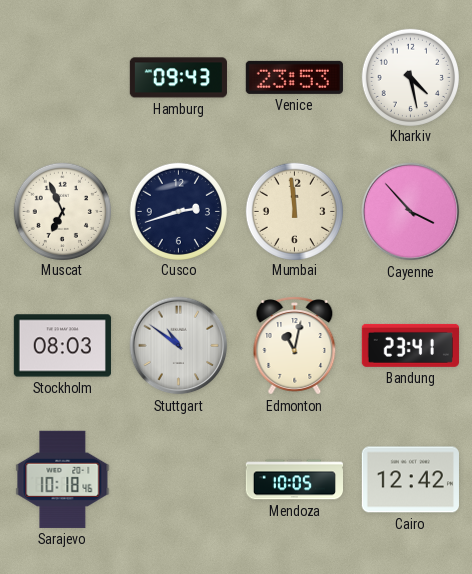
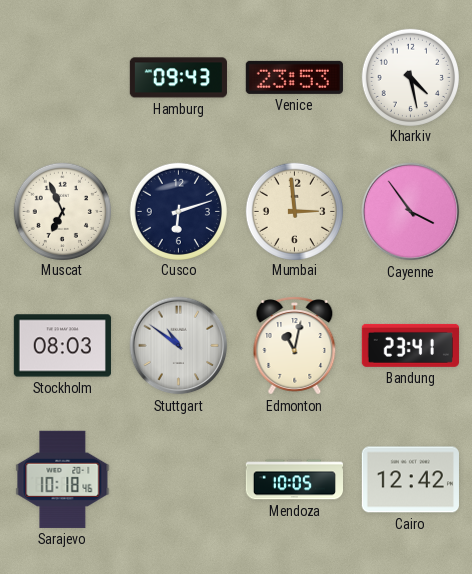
Cusco: 2:42 -> 6:12 (178, 211)
Mumbai: 11:59 -> 2:59 (294, 211)
Cayenne: 3:53 -> 3:54 (411, 212)
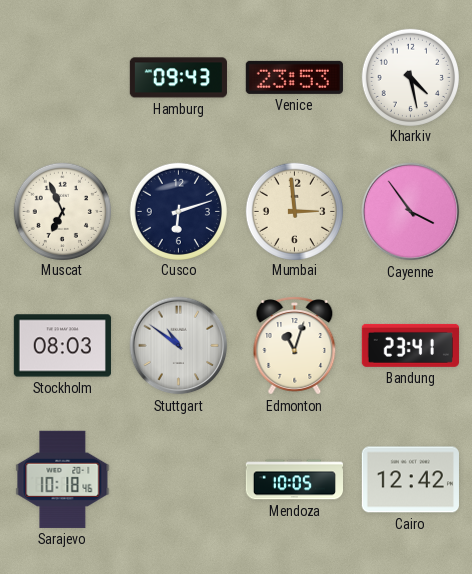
Edmonton: 11:02 -> 11:03 (295, 346)
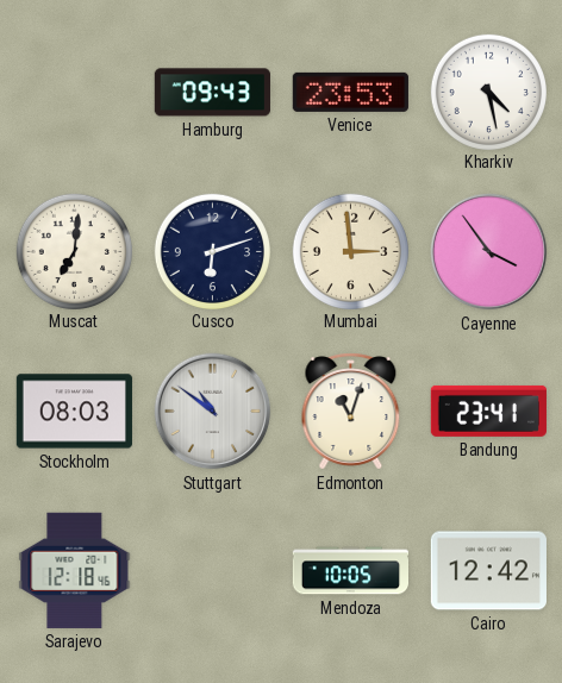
Muscat: 6:56 -> 7:01 (74, 251)
Sarajevo: 10:18 -> 12:18 (75, 570)
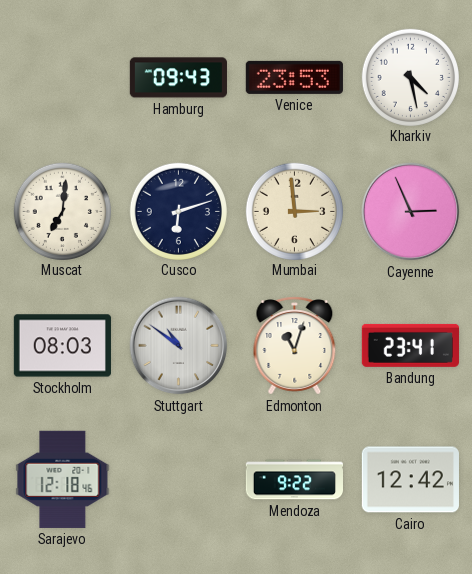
Cayenne: 3:54 -> 2:56 (411, 212)
Mendoza: 10:05 -> 9:22 (294, 480)
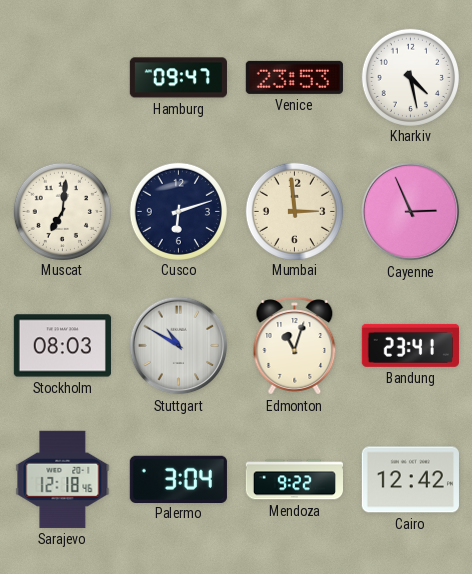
Hamburg: 09:43 -> 09:47 (178, 78)
Stuttgart: 10:51 -> 10:50 (179, 346)
Palermo: none -> 3:04 (178, 479)
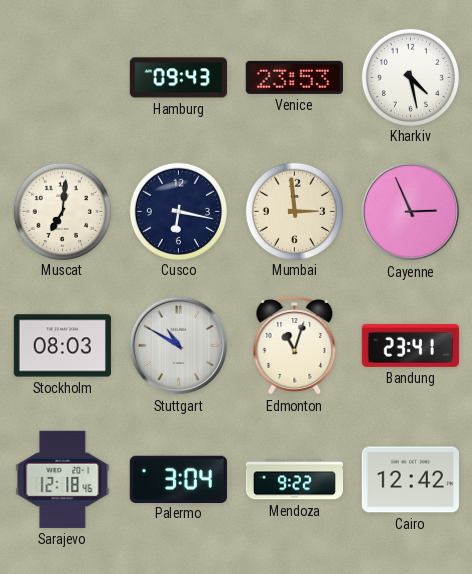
Hamburg: 09:47 -> 09:43 (178, 78)
Cusco: 6:12 -> 6:17 (178, 211)
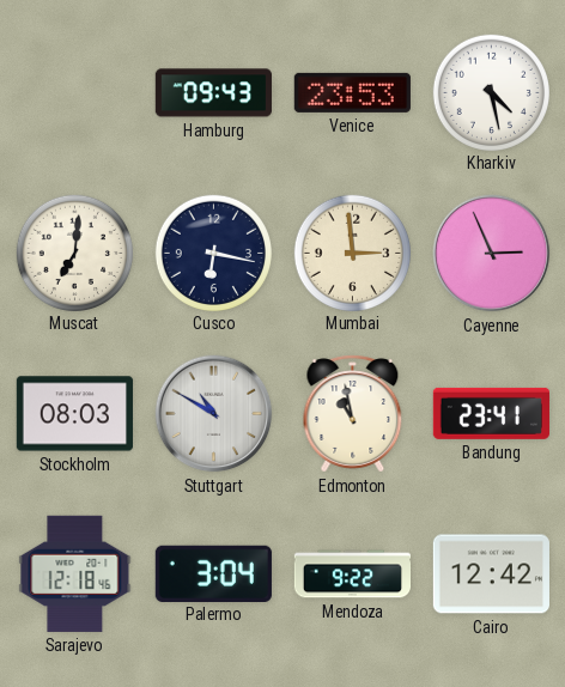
Edmonton: 11:03 -> 10:58 (353, 414)
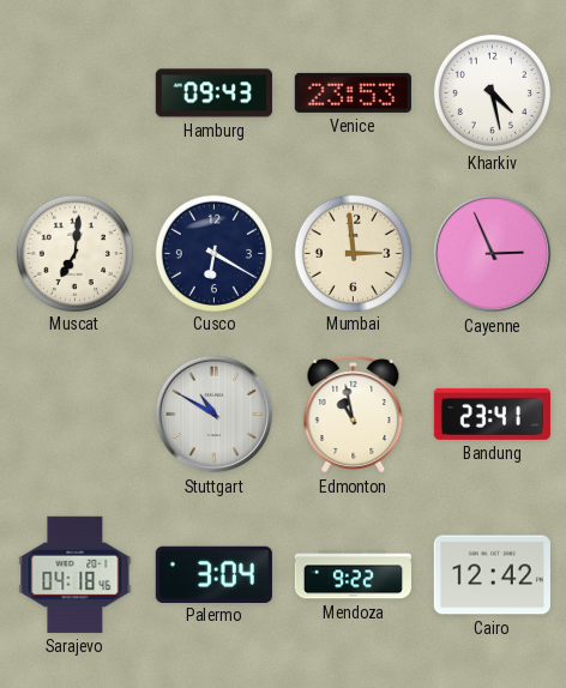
Cusco: 6:17 -> 6:20 (213, 253)
Stockholm: 08:03 -> none (74, 414)
Sarajevo: 12:18 -> 04:18 (76, 574)
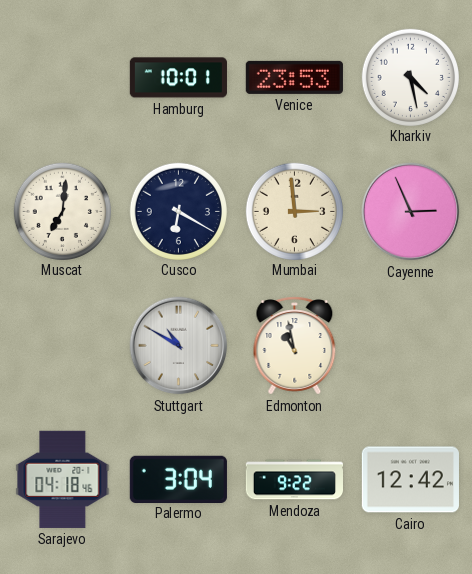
Hamburg: 09:43 -> 10:01 (178, 78)
Bandung: 23:41 -> none (492, 414)
